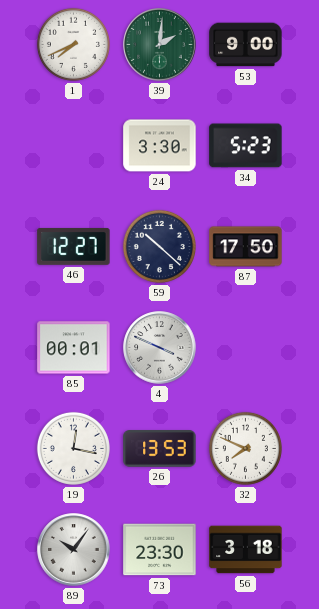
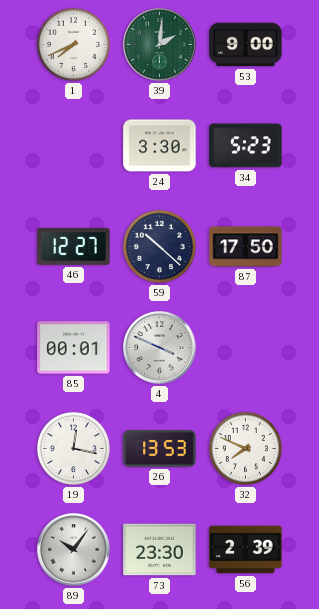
56: 3:18 -> 2:39 (246, 550)
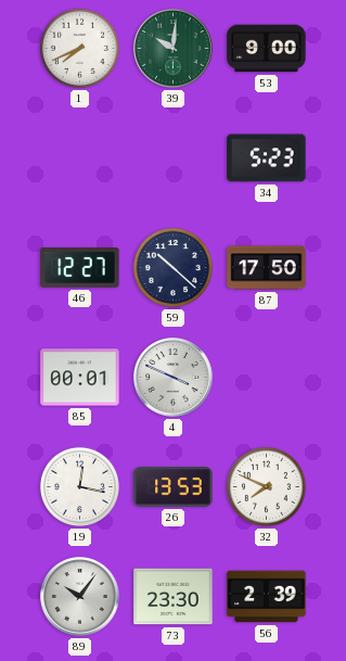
39: 2:01 -> 10:01 (174, 49)
24: 3:30 -> none (160, 146)
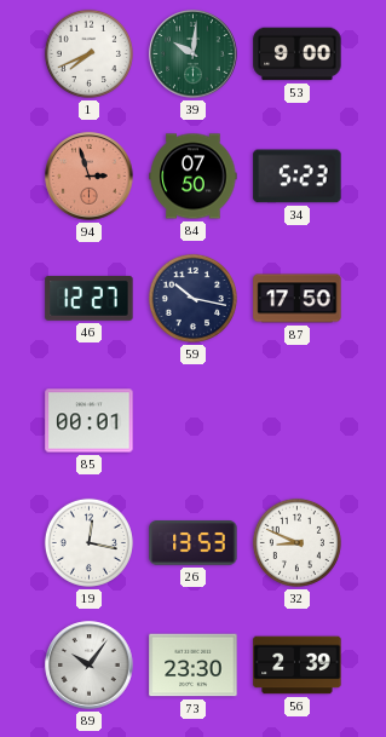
94: none -> 2:57 (90, 177)
84: none -> 07:50 (194, 177)
59: 10:22 -> 10:17 (192, 298)
4: 3:49 -> none (174, 378)
32: 7:49 -> 8:49 (296, 542)
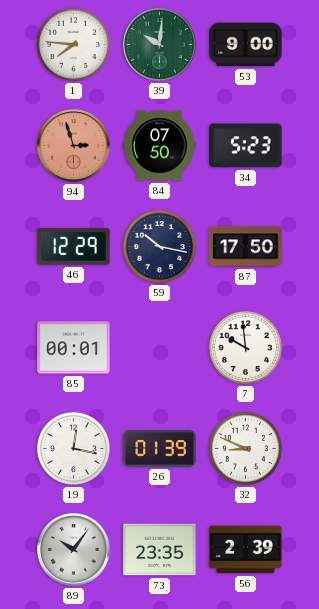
1: 7:41 -> 7:46 (73, 44)
46: 12:27 -> 12:29 (74, 246)
7: none -> 9:59 (245, 347)
26: 13:53 -> 01:39 (160, 449)
73: 23:30 -> 23:35 (160, 550)
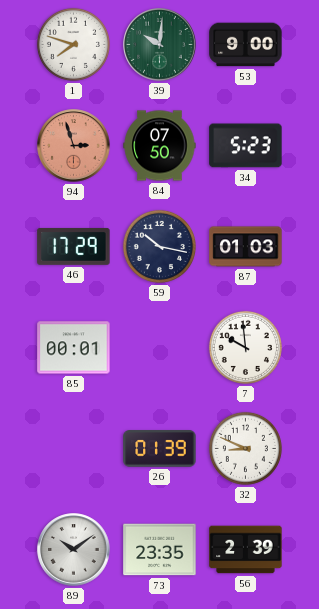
1: 7:46 -> 7:48 (73, 44)
46: 12:29 -> 17:29 (74, 246)
87: 17:50 -> 01:03 (246, 247)
19: 12:17 -> none (73, 448)
89: 10:06 -> 10:09 (74, 550)
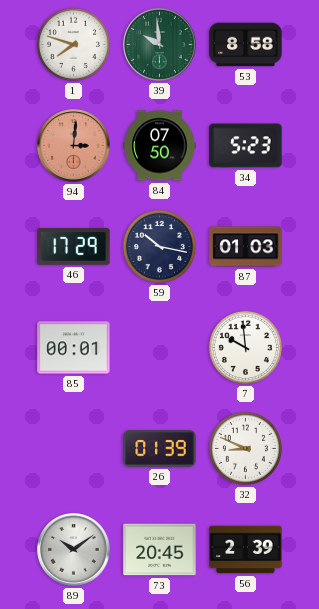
39: 10:01 -> 9:59 (160, 45)
53: 9:00 -> 8:58 (246, 45)
94: 2:57 -> 3:01 (74, 146)
73: 23:35 -> 20:45 (160, 550)
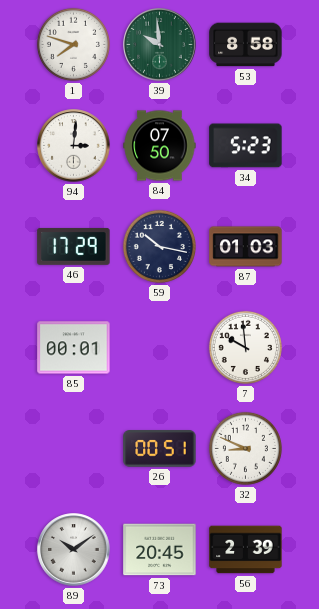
94 dial: salmon -> white (74, 146)
26: 01:39 -> 00:51 (160, 449)
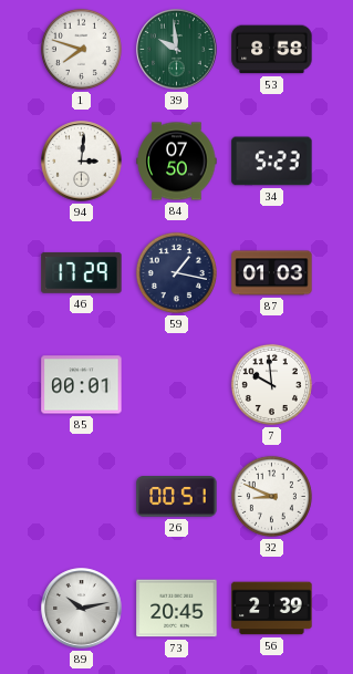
59: 10:17 -> 1:17 (176, 272)
89: 10:09 -> 10:13 (82, 609)
